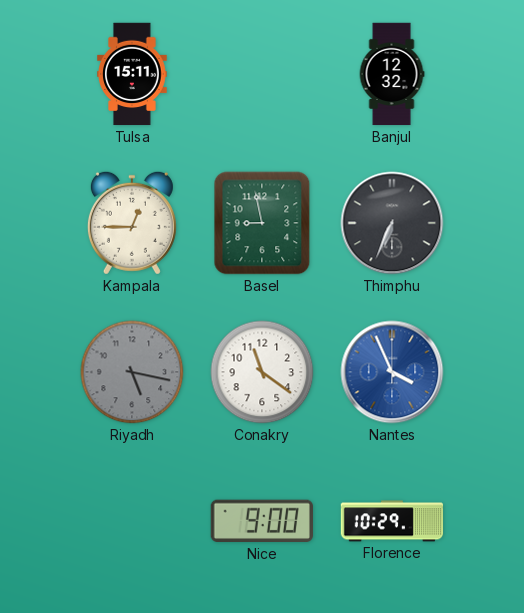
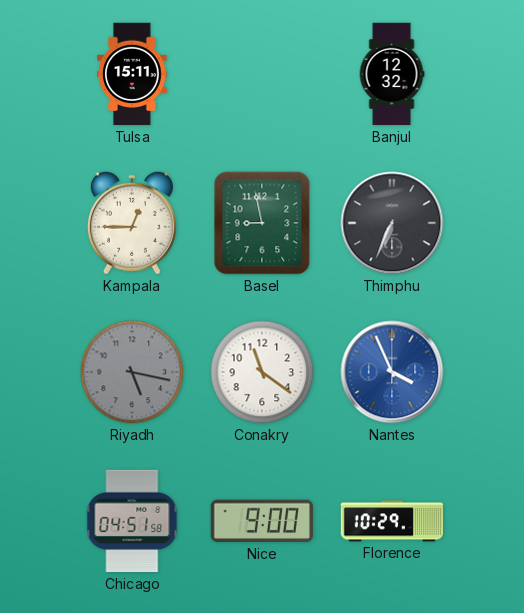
Chicago: none -> 04:51 (132, 521)
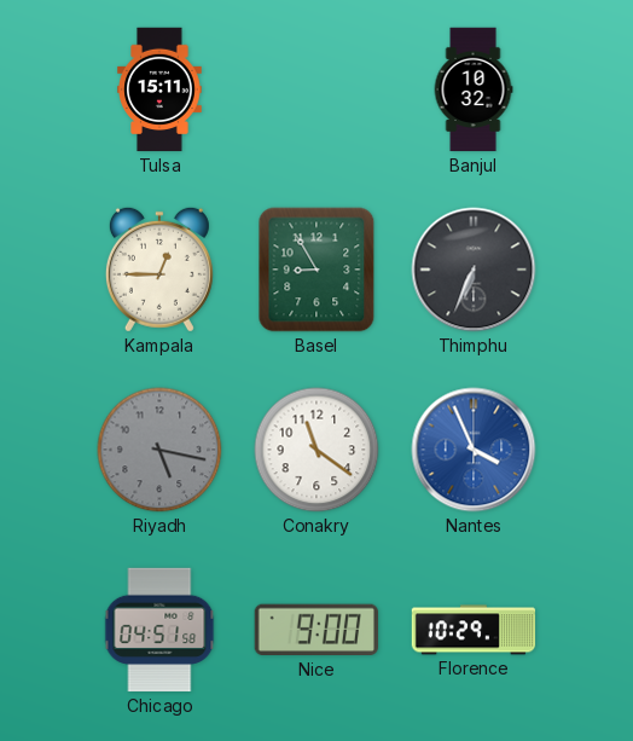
Banjul: 12:32 -> 10:32 (474, 89)
Basel: 8:58 -> 8:55 (316, 270)
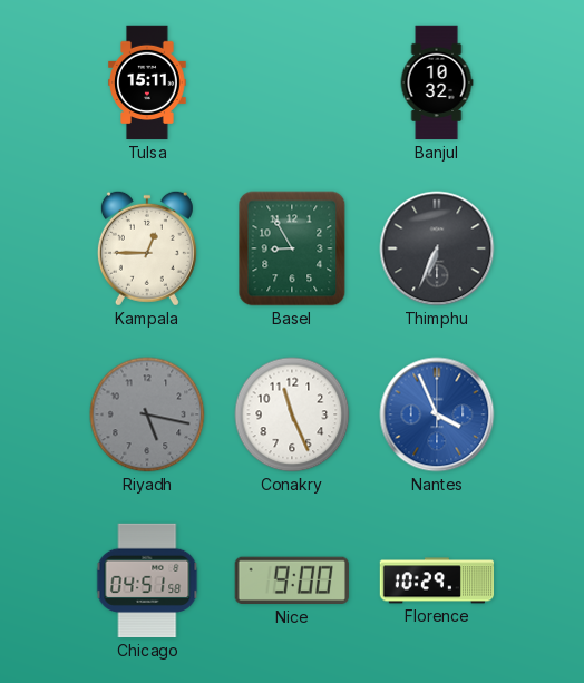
Conakry: 11:21 -> 11:26 (292, 414)
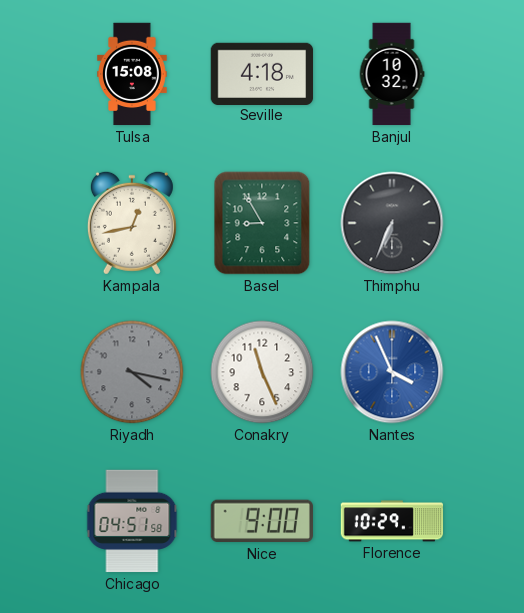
Tulsa: 15:11 -> 15:08 (132, 74)
Seville: none -> 4:18 (262, 73)
Kampala: 12:45 -> 12:43 (132, 223)
Riyadh: 5:17 -> 4:17 (132, 372)
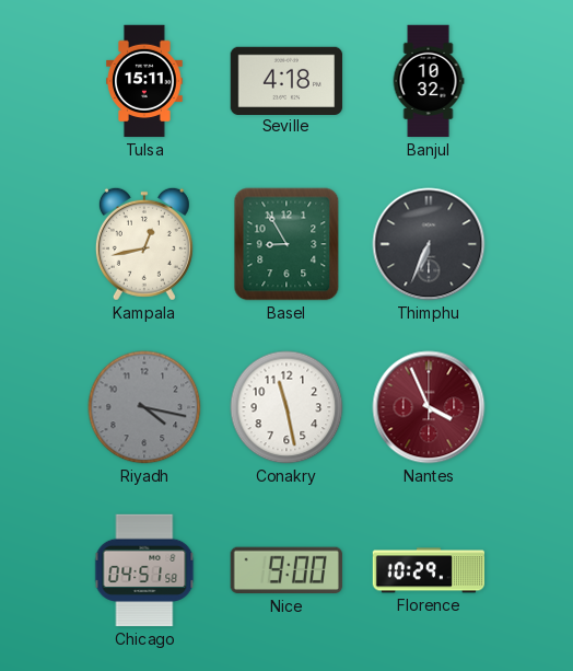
Tulsa: 15:08 -> 15:11 (144, 81)
Conakry: 11:26 -> 11:28 (286, 407)
Nantes dial: blue -> burgundy (429, 407)
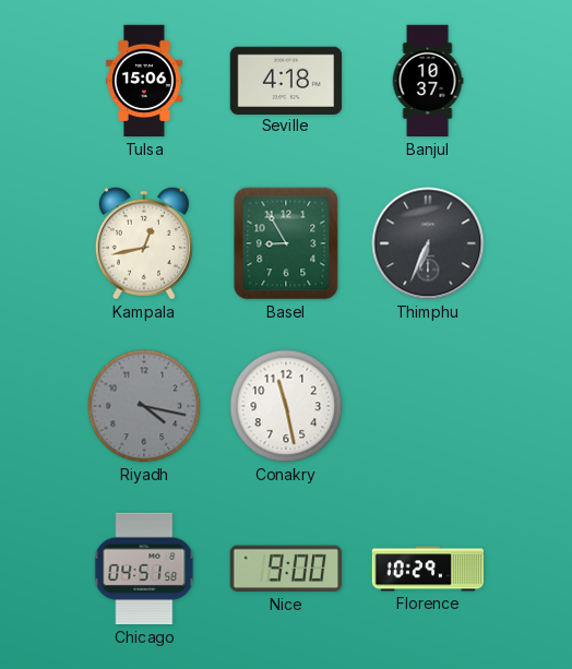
Tulsa: 15:11 -> 15:06 (144, 81)
Banjul: 10:32 -> 10:37 (428, 81)
Nantes: 3:56 -> none (429, 407)
